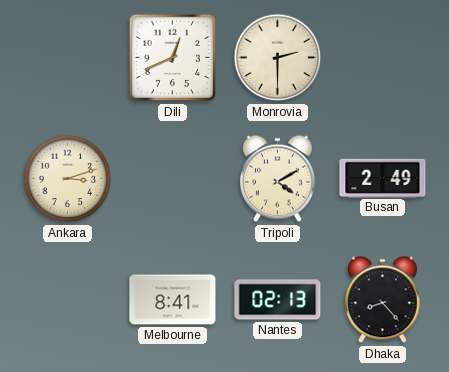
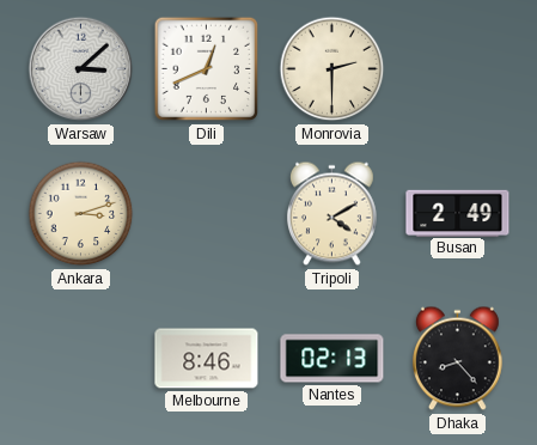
Warsaw: none -> 3:08 (81, 69)
Melbourne: 8:41 -> 8:46 (207, 359)
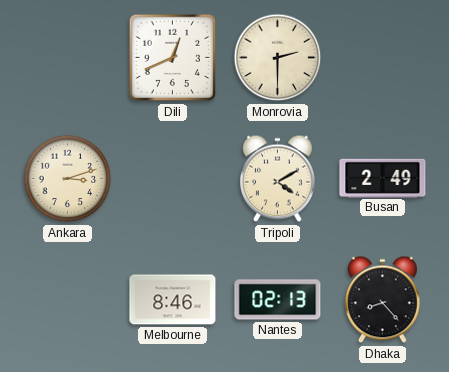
Warsaw: 3:08 -> none (81, 69)
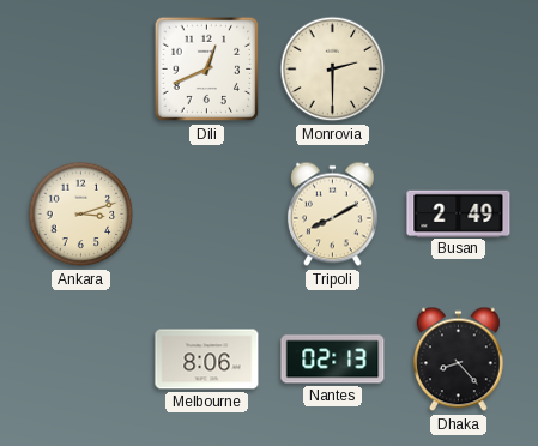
Tripoli: 4:10 -> 8:10 (333, 215)
Melbourne: 8:46 -> 8:06 (207, 360)
